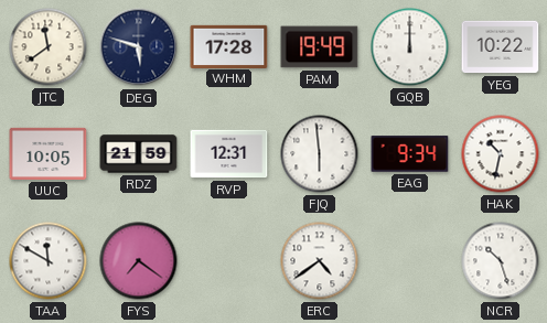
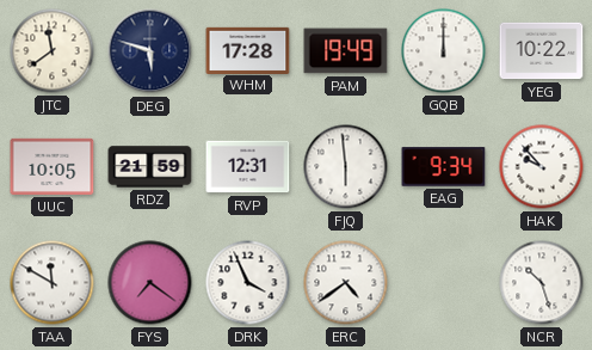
HAK: 10:32 -> 9:53 (542, 167)
DRK: none -> 3:56 (248, 283)
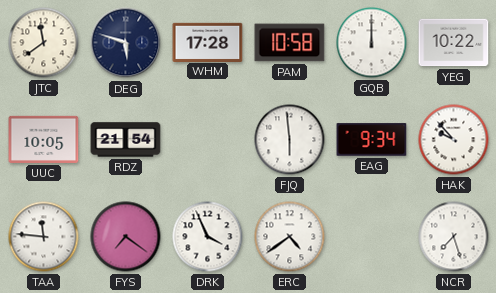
PAM: 19:49 -> 10:58 (290, 43)
RDZ: 21:59 -> 21:54 (126, 140)
RVP: 12:31 -> none (248, 167)
TAA: 11:50 -> 11:46 (44, 237)
NCR: 10:27 -> 7:27 (454, 237)
